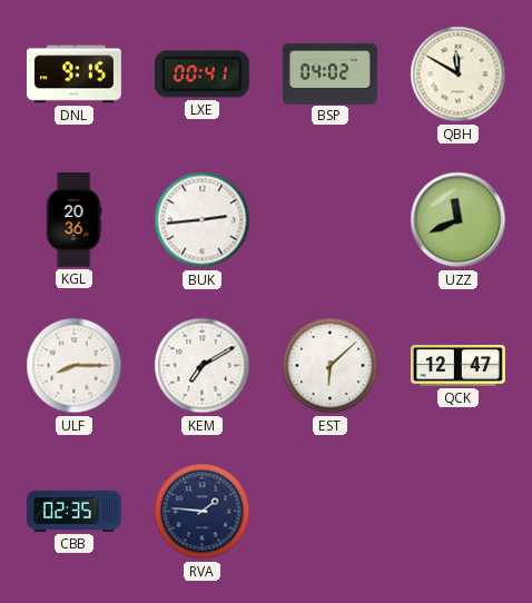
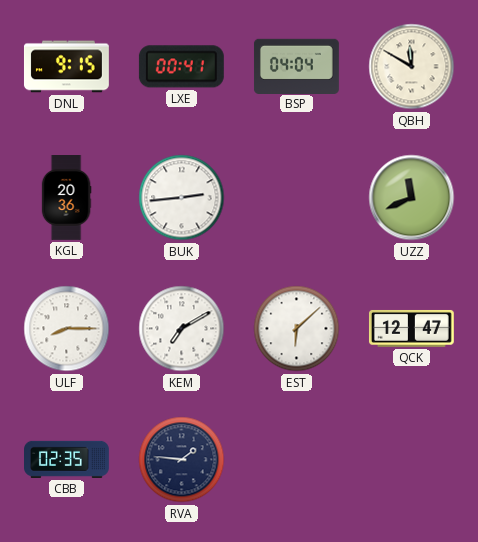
BSP: 04:02 -> 04:04 (296, 66)
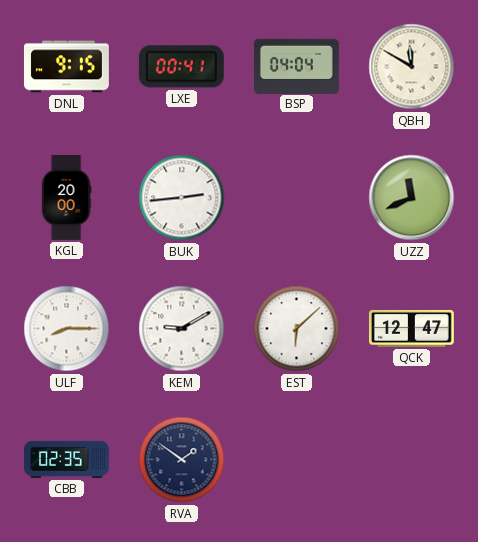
KGL: 20:36 -> 20:00 (66, 198)
KEM: 7:10 -> 9:10 (182, 329)
RVA: 1:46 -> 1:51 (182, 460)
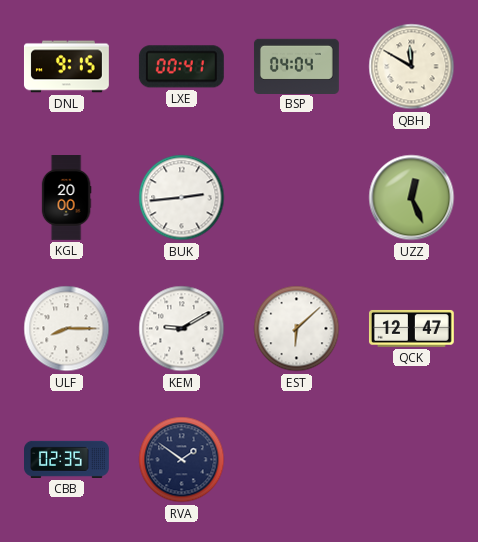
UZZ: 11:41 -> 12:26 (412, 198)
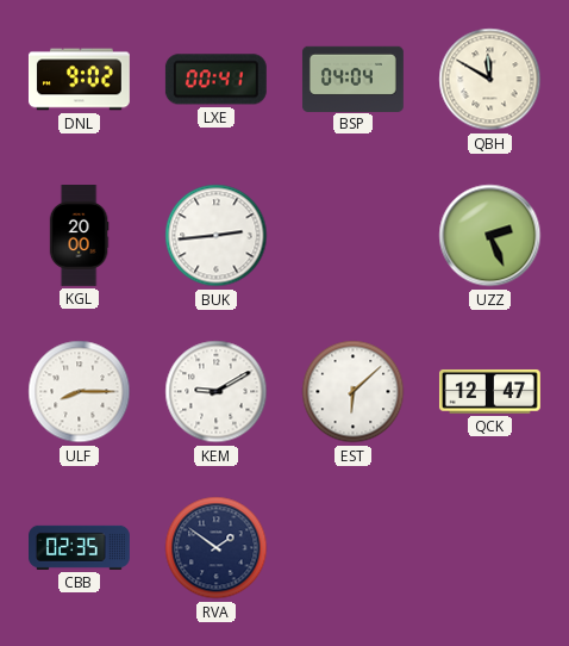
DNL: 9:15 -> 9:02 (80, 80)
UZZ: 12:26 -> 2:26 (490, 236)
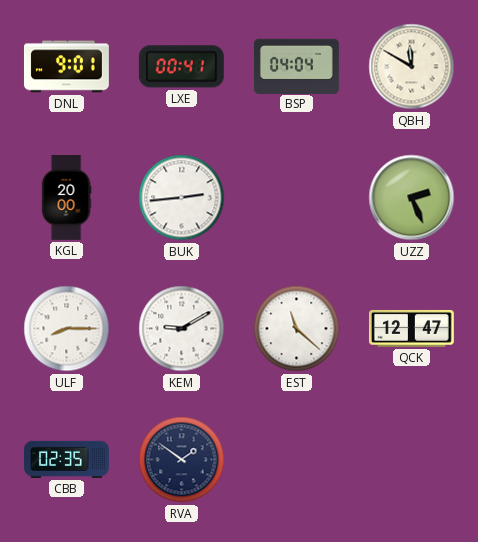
DNL: 9:02 -> 9:01 (67, 67)
EST: 6:08 -> 11:22 (297, 329)
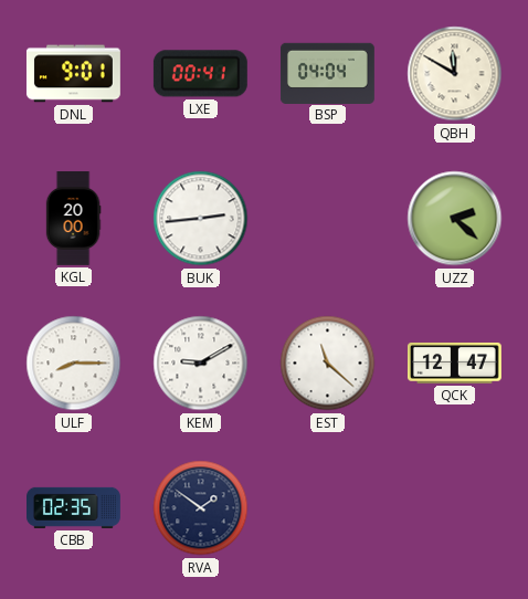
UZZ: 2:26 -> 2:22 (455, 219)
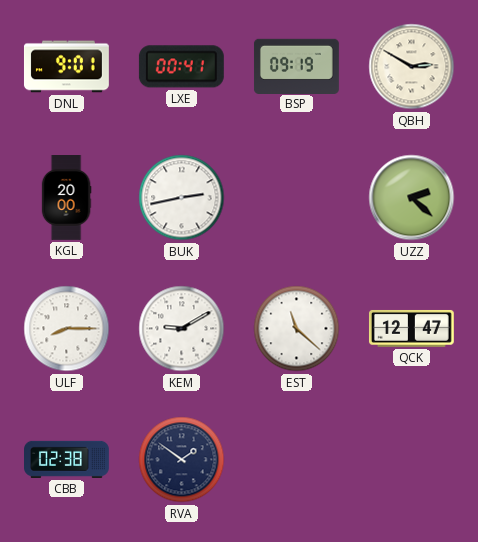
BSP: 04:04 -> 09:19 (296, 66)
QBH: 11:50 -> 2:50 (412, 67)
BUK: 2:44 -> 2:43 (182, 198)
CBB: 02:35 -> 02:38 (67, 459)
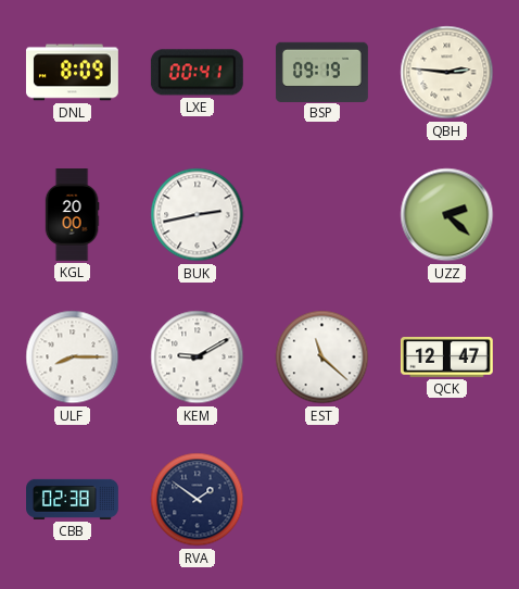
DNL: 9:01 -> 8:09 (73, 73)
QBH: 2:50 -> 2:46 (447, 73)
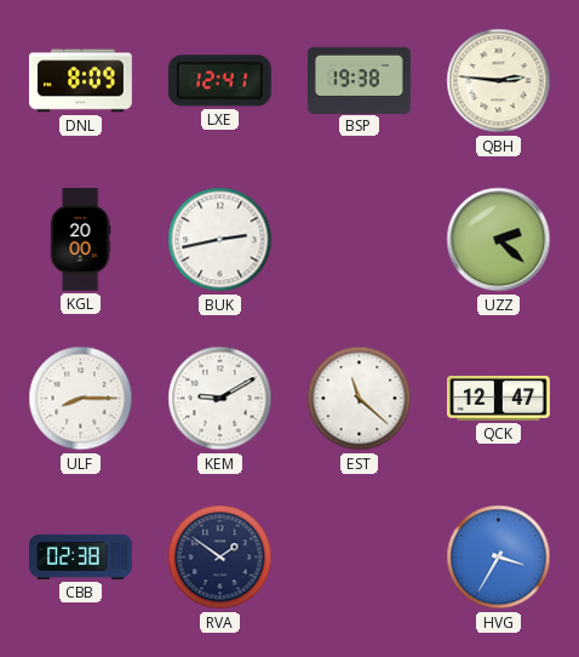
LXE: 00:41 -> 12:41 (219, 81)
BSP: 09:19 -> 19:38 (359, 80)
HVG: none -> 3:35 (499, 558)
